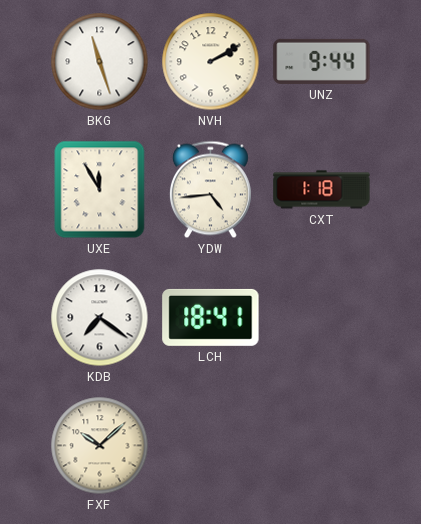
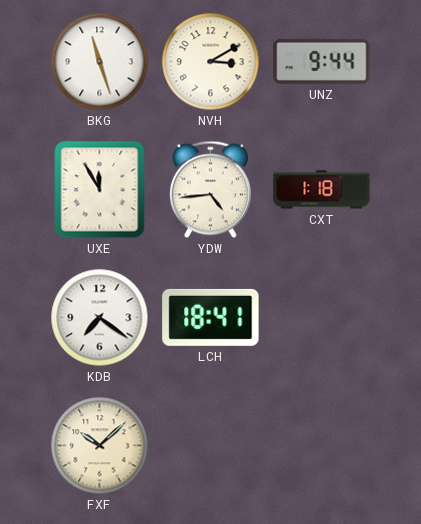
NVH: 2:10 -> 3:10 (211, 62)
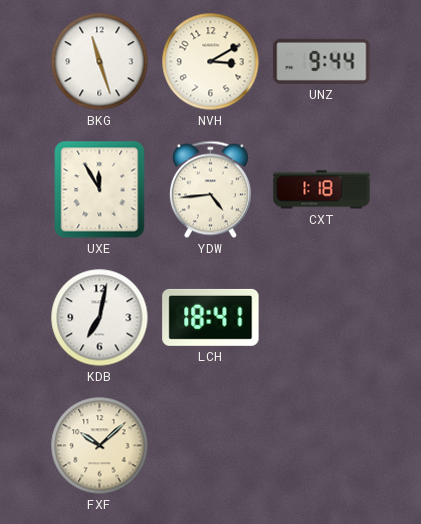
KDB: 7:21 -> 7:02 (100, 318)
